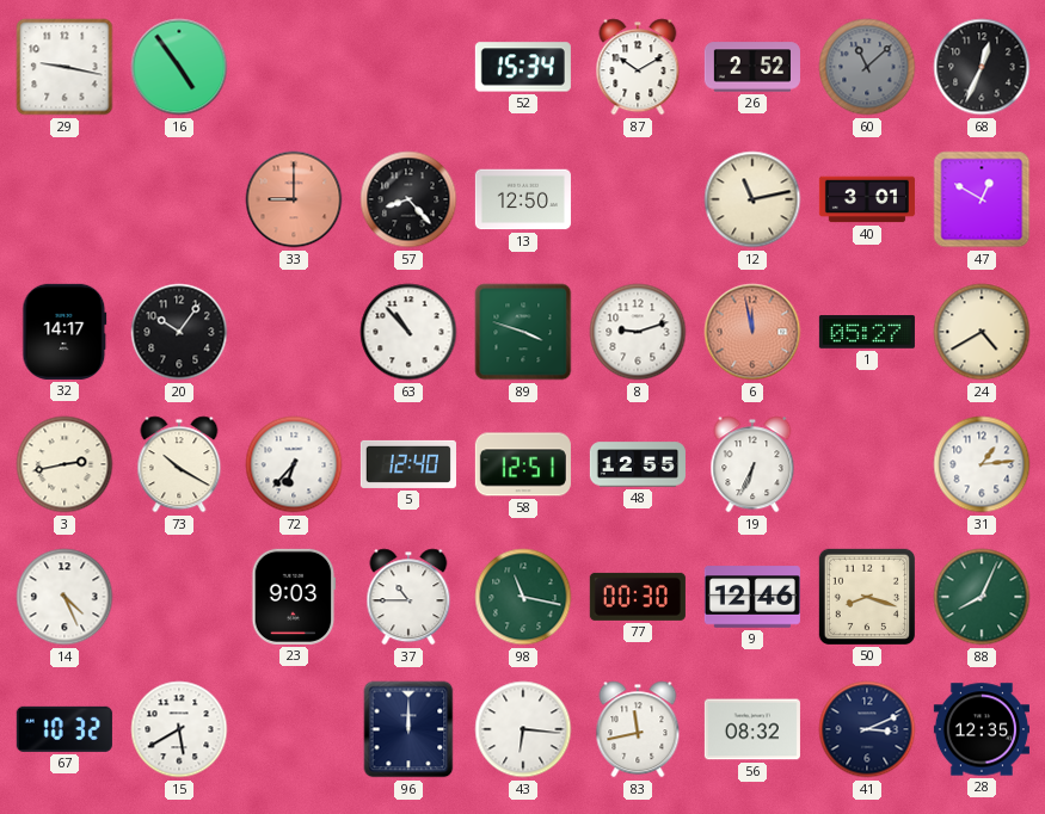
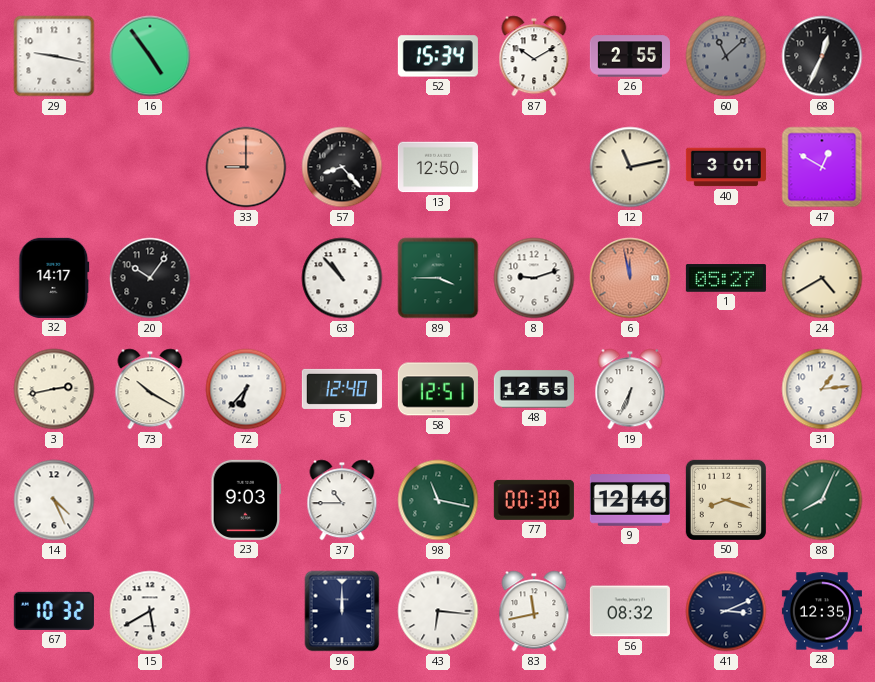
26: 2:52 -> 2:55 (630, 56)
89: 3:48 -> 3:45 (438, 278)
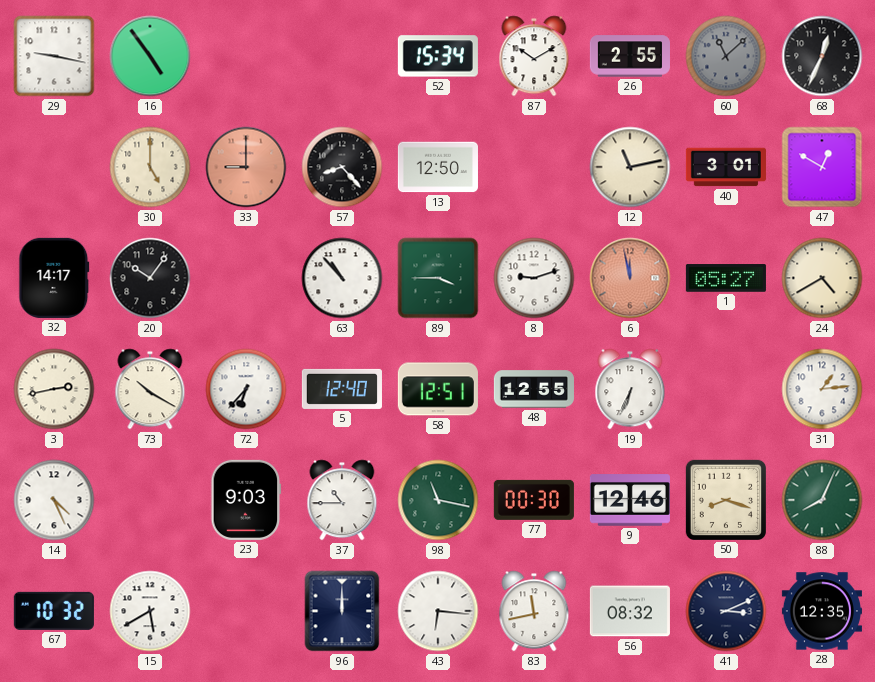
30: none -> 5:00 (150, 167)
